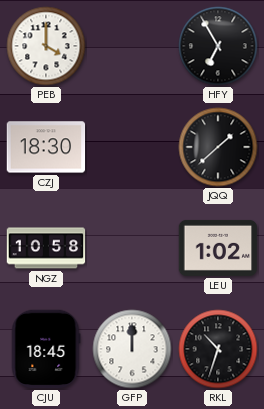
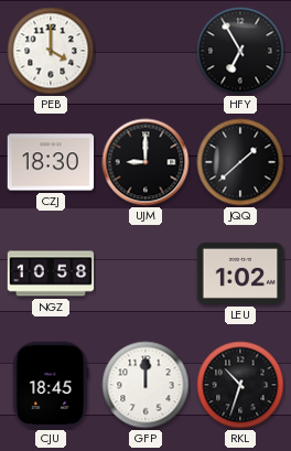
UJM: none -> 9:00 (145, 162)
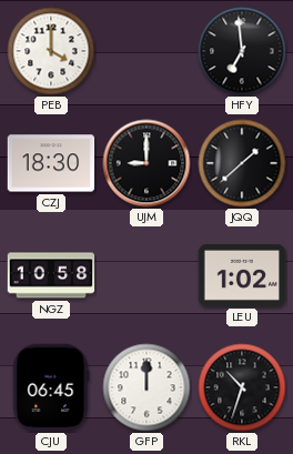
HFY: 6:55 -> 6:59 (242, 51)
CJU: 18:45 -> 06:45 (51, 387)
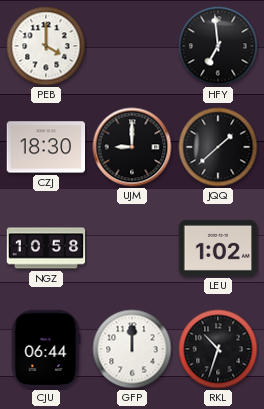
CJU: 06:45 -> 06:44 (46, 349)
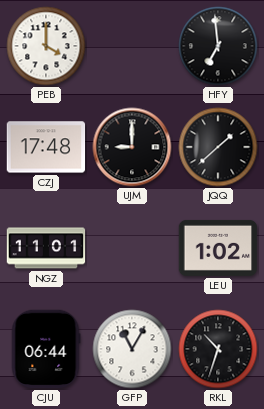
CZJ: 18:30 -> 17:48 (46, 147)
NGZ: 10:58 -> 11:01 (46, 248)
GFP: 12:00 -> 11:05 (132, 349)
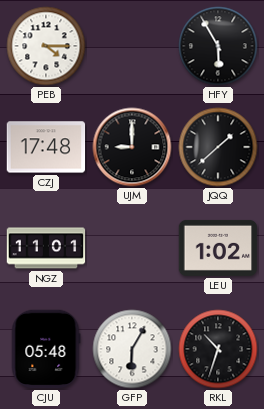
PEB: 4:00 -> 4:15 (46, 46)
HFY: 6:59 -> 5:55 (218, 46)
CJU: 06:44 -> 05:48 (46, 349)
GFP: 11:05 -> 6:05 (132, 349)
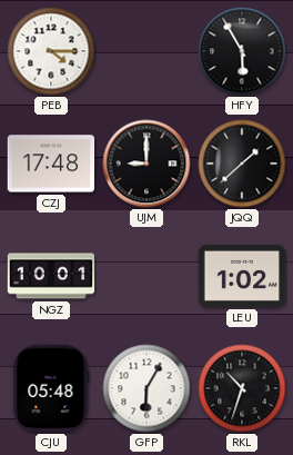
NGZ: 11:01 -> 10:01 (51, 276)
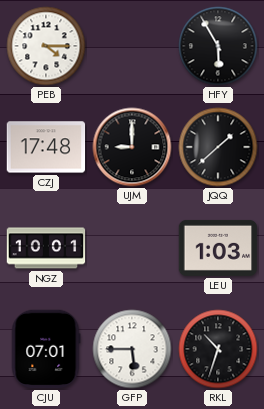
LEU: 1:02 -> 1:03 (218, 248)
CJU: 05:48 -> 07:01 (46, 349)
GFP: 6:05 -> 5:45 (132, 349)
